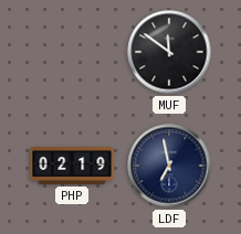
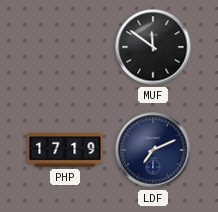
PHP: 02:19 -> 17:19 (65, 151)
LDF: 6:58 -> 7:11 (153, 150)
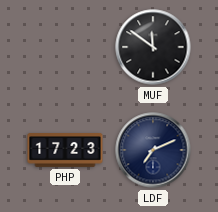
PHP: 17:19 -> 17:23 (65, 151)
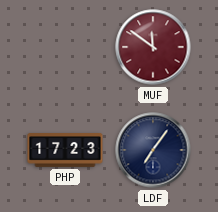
MUF dial: black -> burgundy (153, 47)
LDF: 7:11 -> 7:06 (153, 150)
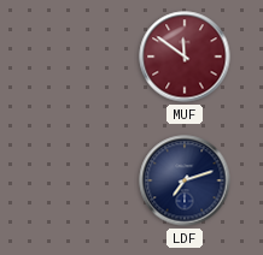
PHP: 17:23 -> none (65, 151)
LDF: 7:06 -> 7:12 (185, 180)
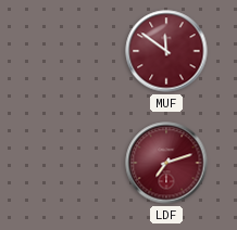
LDF dial: navy -> burgundy (166, 163)
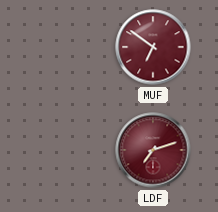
MUF: 11:51 -> 6:51 (153, 47)
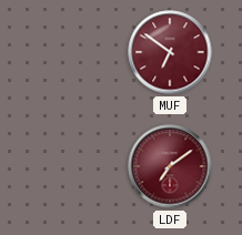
LDF: 7:12 -> 7:09 (170, 166)
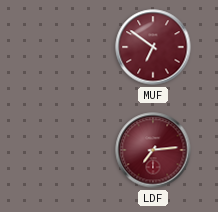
LDF: 7:09 -> 7:14 (153, 150)
